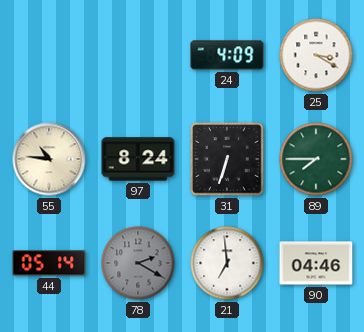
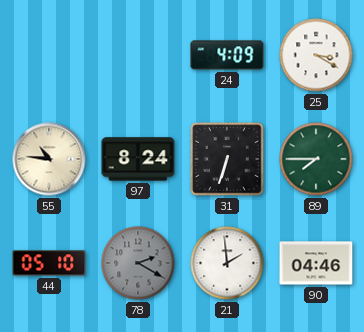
44: 05:14 -> 05:10 (49, 263)
21: 6:59 -> 1:59 (227, 263)
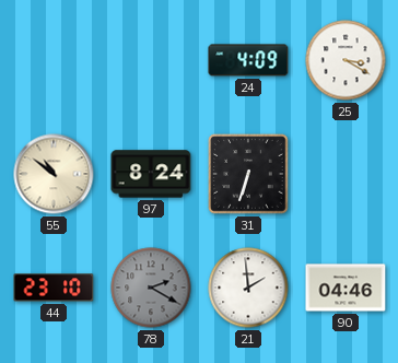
55: 10:46 -> 10:51 (54, 174)
89: 7:45 -> none (316, 159)
44: 05:10 -> 23:10 (54, 288)
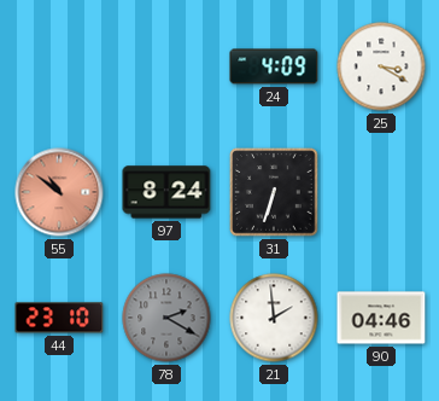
55 dial: cream -> salmon (59, 192)
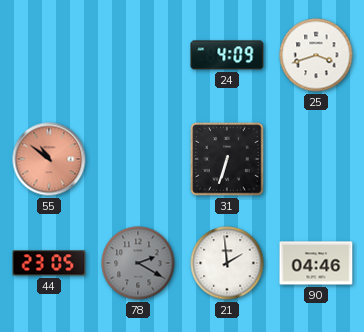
25: 3:20 -> 3:42 (316, 55)
97: 8:24 -> none (166, 192)
44: 23:10 -> 23:05 (49, 263)
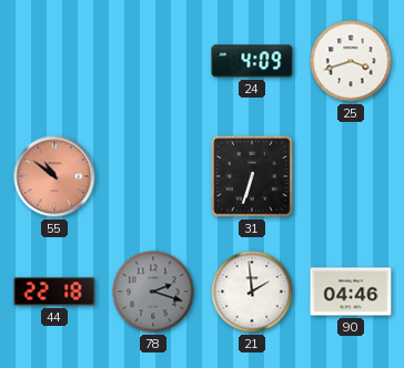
44: 23:05 -> 22:18 (54, 292)
78: 2:20 -> 2:18 (153, 292)
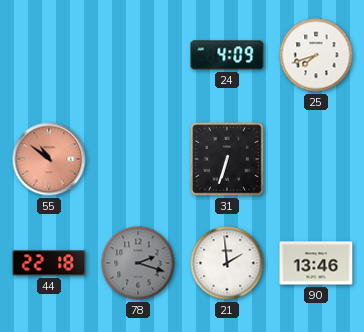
25: 3:42 -> 7:42 (316, 55)
90: 04:46 -> 13:46 (316, 263)
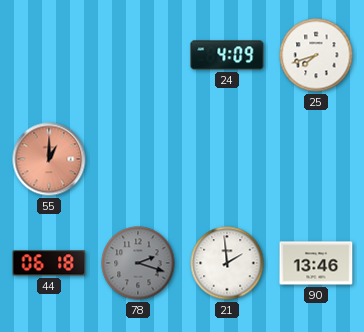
55: 10:51 -> 1:00 (49, 159)
31: 6:33 -> none (227, 159)
44: 22:18 -> 06:18 (49, 263)
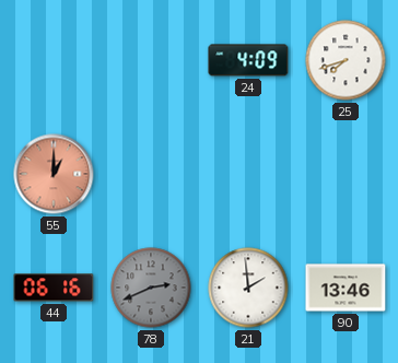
44: 06:18 -> 06:16 (54, 288)
78: 2:18 -> 2:41 (151, 288)
